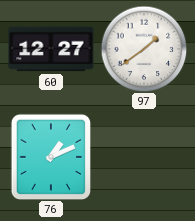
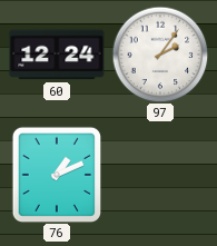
60: 12:27 -> 12:24 (57, 55)
97: 1:39 -> 2:06 (160, 55)
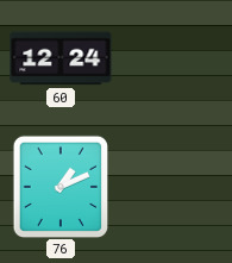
97: 2:06 -> none (160, 55)
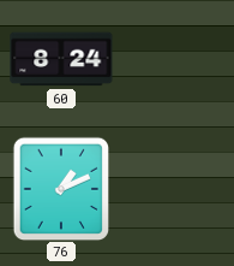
60: 12:24 -> 8:24 (61, 59)
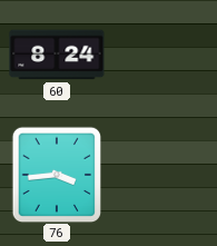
76: 1:11 -> 3:44 (57, 175)
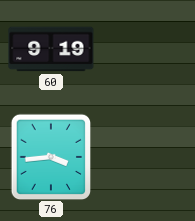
60: 8:24 -> 9:19 (51, 49)
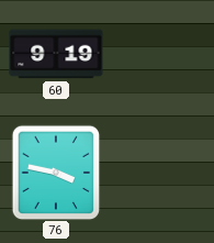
76: 3:44 -> 3:47 (56, 173)
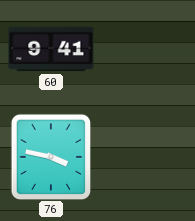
60: 9:19 -> 9:41 (51, 49)
